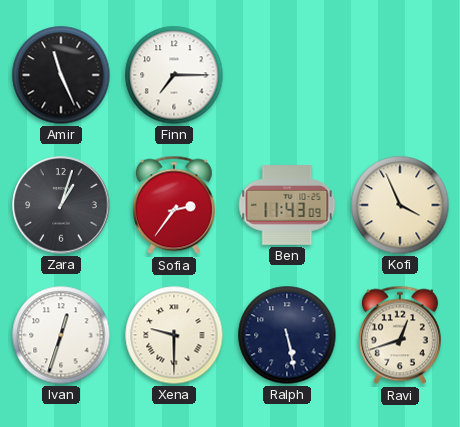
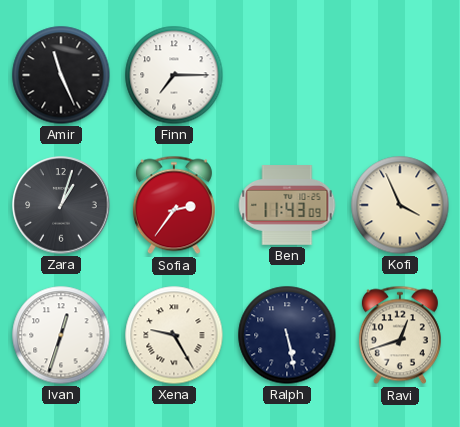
Xena: 9:30 -> 9:25 (174, 335)
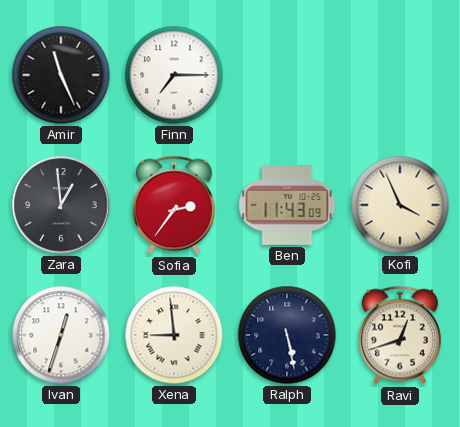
Zara: 1:03 -> 12:59 (61, 205)
Xena: 9:25 -> 8:59 (174, 335)
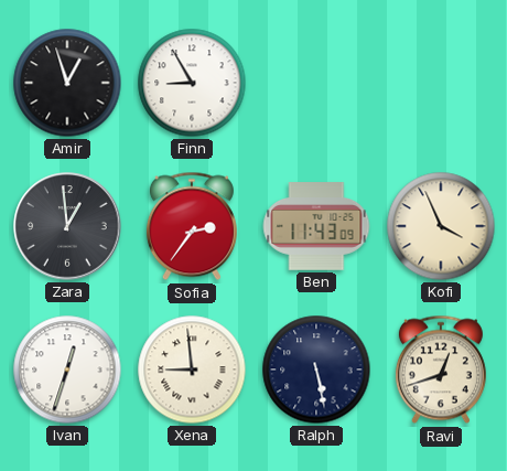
Amir: 11:26 -> 12:57 (67, 83)
Finn: 7:15 -> 8:55 (192, 83)
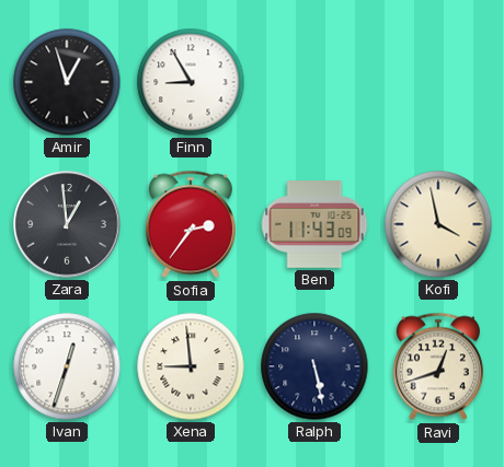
Kofi: 3:56 -> 3:58 (438, 224)
